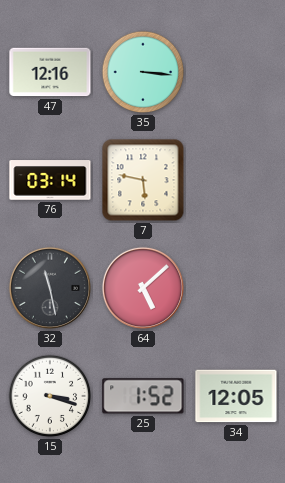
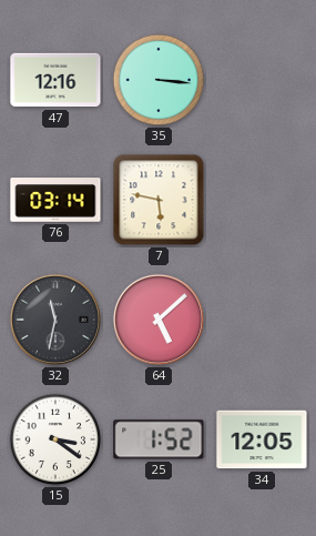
32: 11:28 -> 11:32 (55, 320)
15: 3:18 -> 3:21 (55, 439)
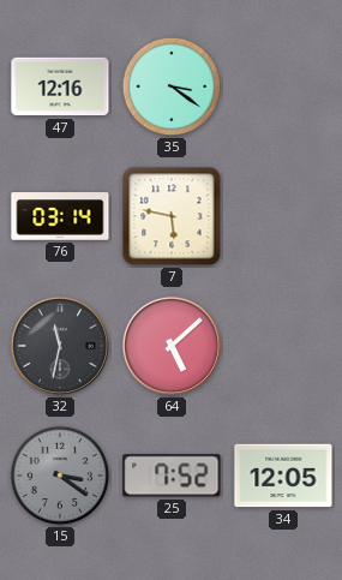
35: 3:16 -> 3:21 (172, 86)
15 dial: white -> grey (60, 476)
25: 1:52 -> 7:52 (172, 476)
